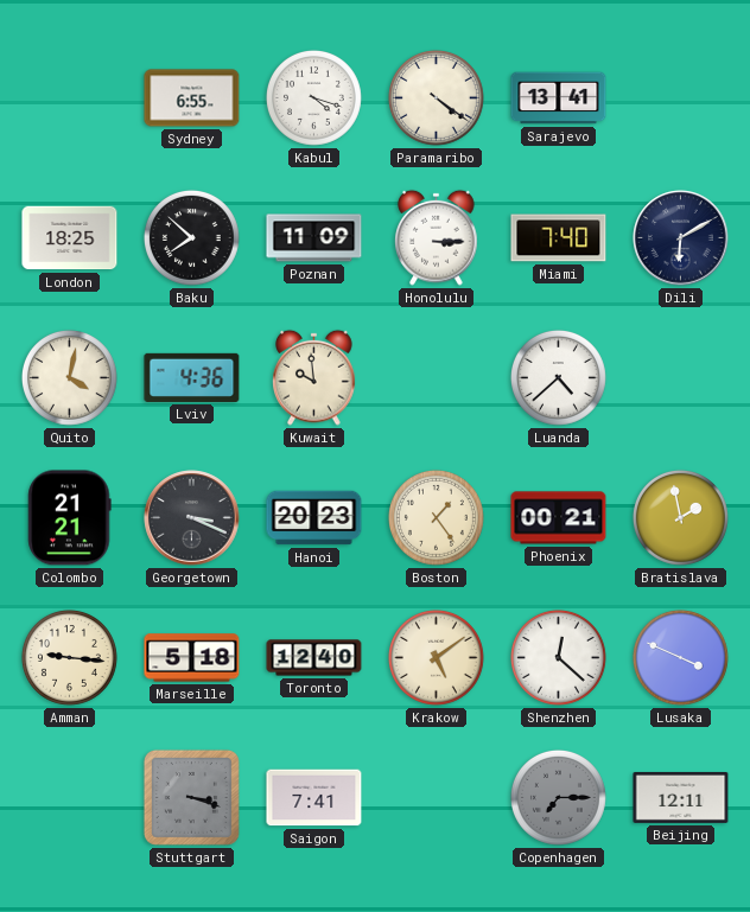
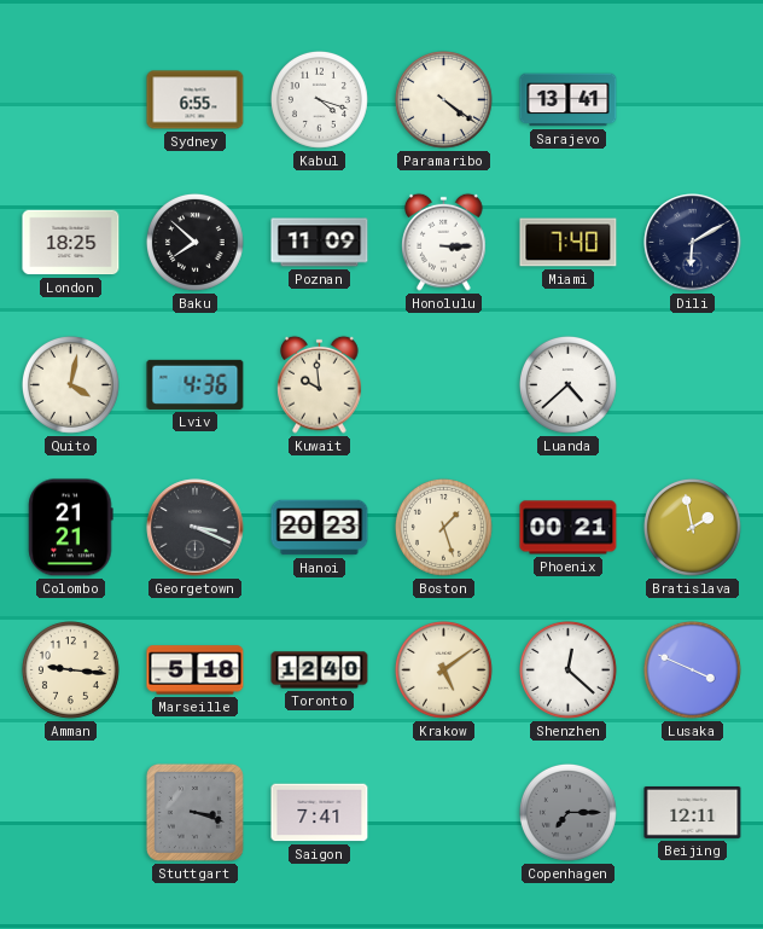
Boston: 1:24 -> 1:27 (443, 527)
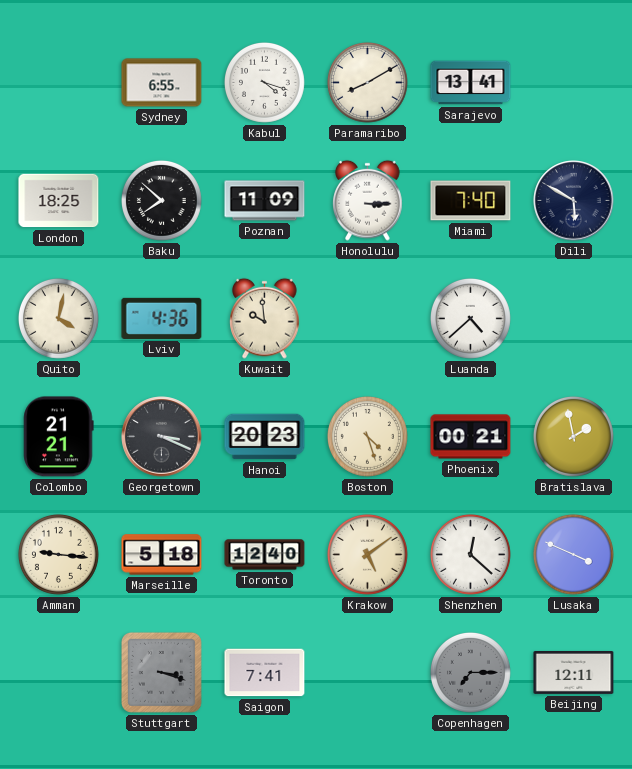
Paramaribo: 4:21 -> 8:10 (367, 82)
Dili: 6:10 -> 5:50 (574, 201)
Boston: 1:27 -> 4:27 (367, 436)
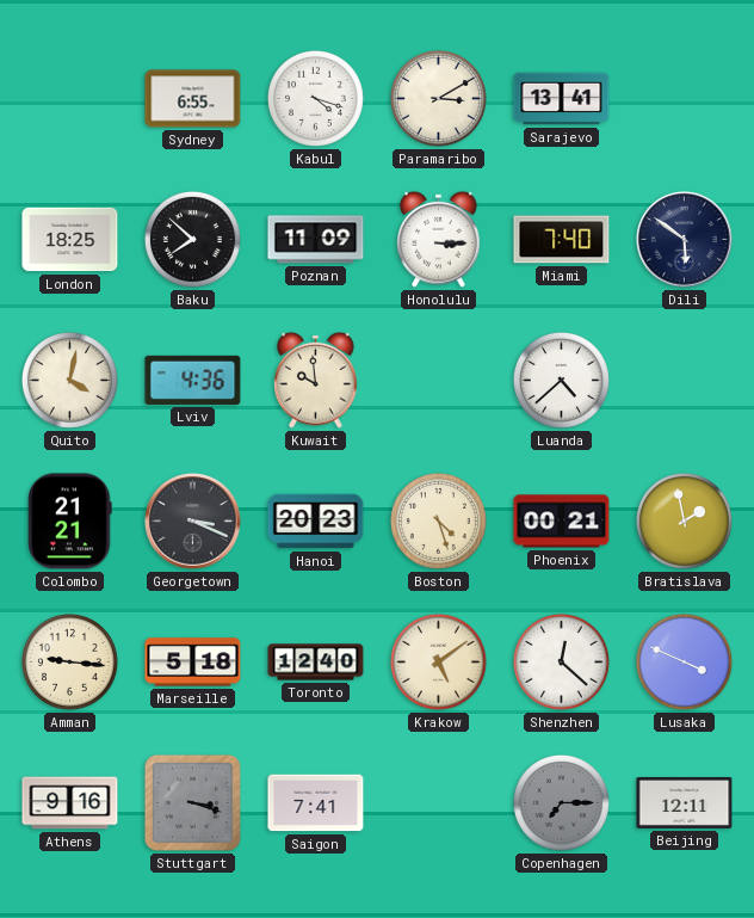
Paramaribo: 8:10 -> 3:10 (438, 98)
Dili: 5:50 -> 5:51 (685, 240)
Athens: none -> 9:16 (70, 803)
